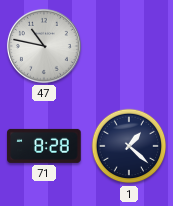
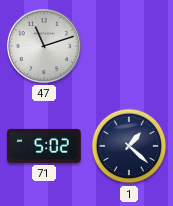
47: 10:47 -> 11:12 (44, 46)
71: 8:28 -> 5:02 (44, 146)
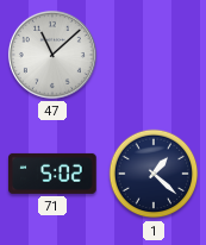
47: 11:12 -> 11:08 (52, 55)
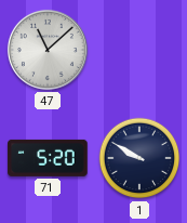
71: 5:02 -> 5:20 (48, 158)
1: 1:22 -> 9:50 (139, 158)
